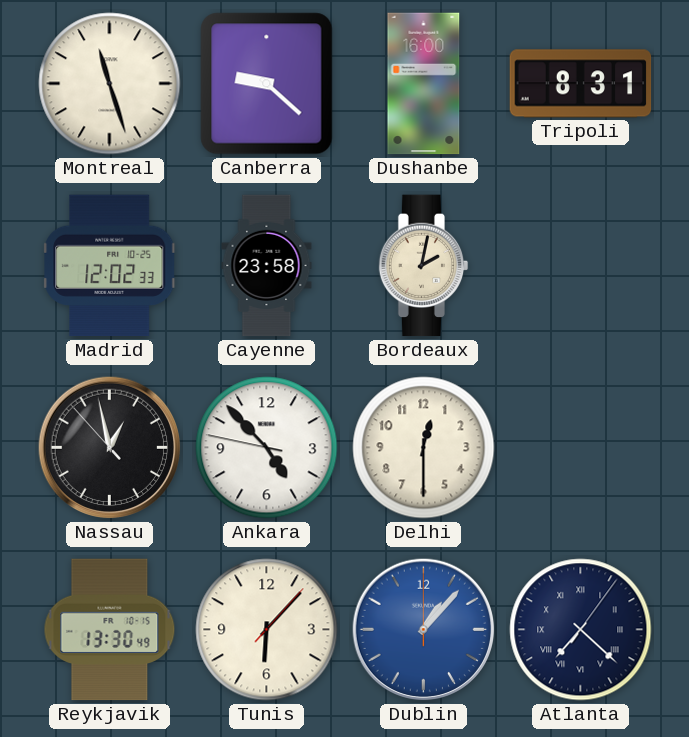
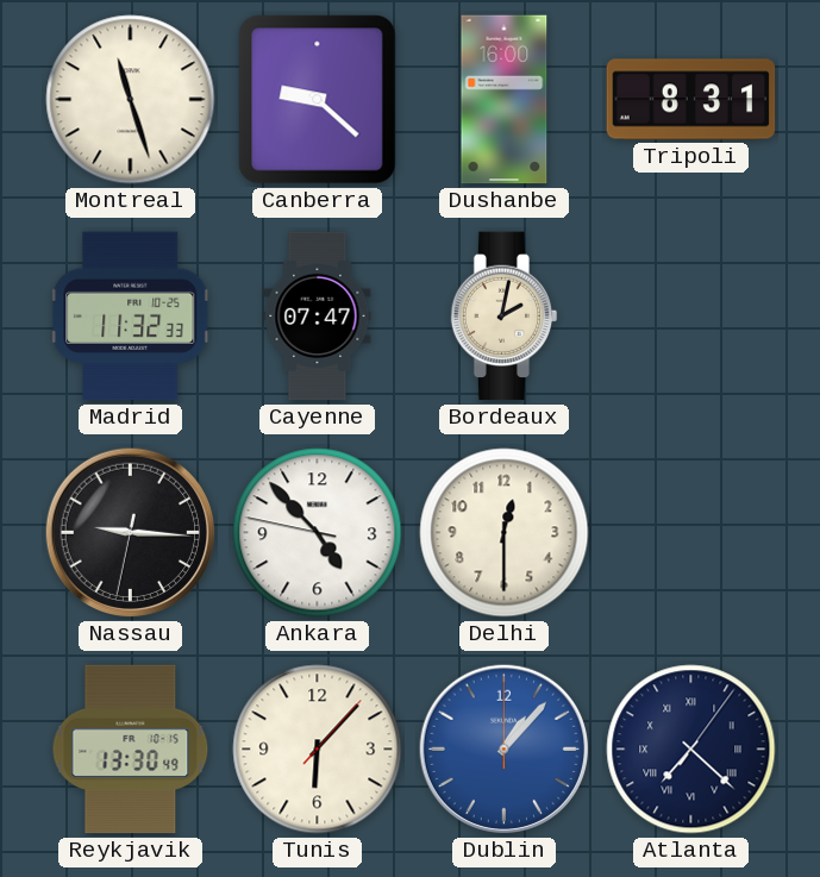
Madrid: 12:02 -> 11:32 (131, 317)
Cayenne: 23:58 -> 07:47 (318, 317)
Nassau: 12:57 -> 9:15 (131, 533)
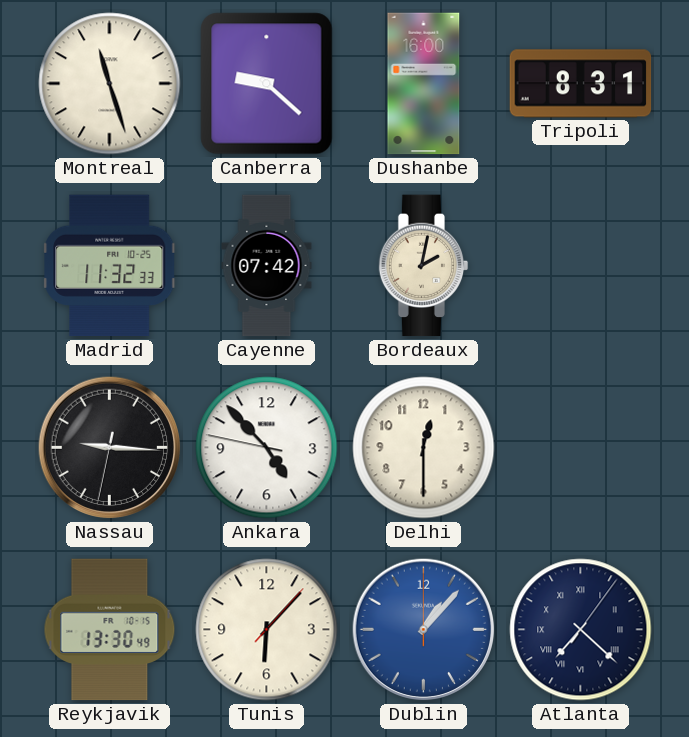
Cayenne: 07:47 -> 07:42 (267, 266)
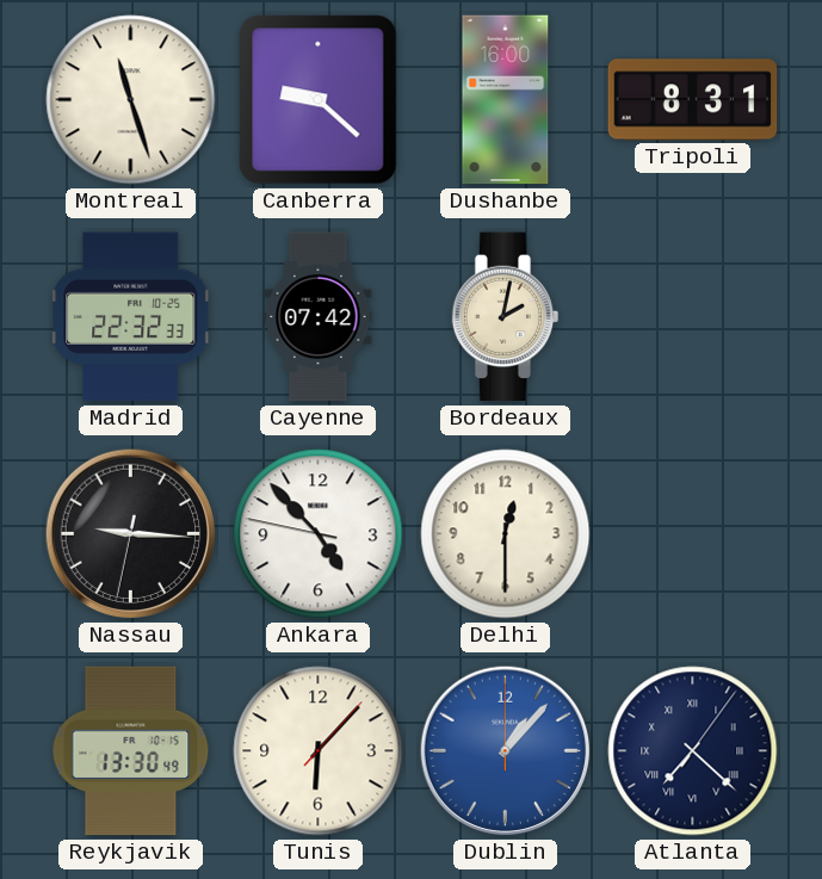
Madrid: 11:32 -> 22:32 (131, 317)
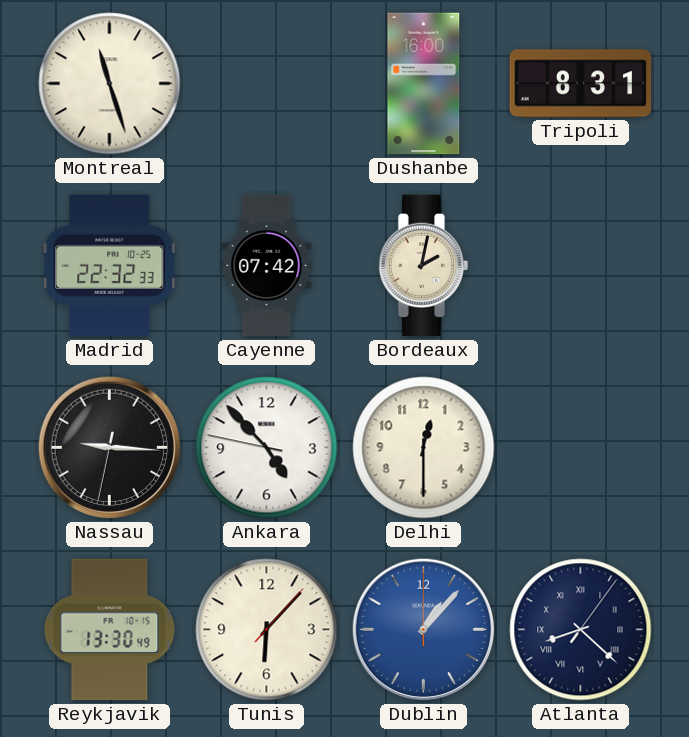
Canberra: 9:22 -> none (319, 100)
Atlanta: 7:22 -> 8:22 (581, 630)
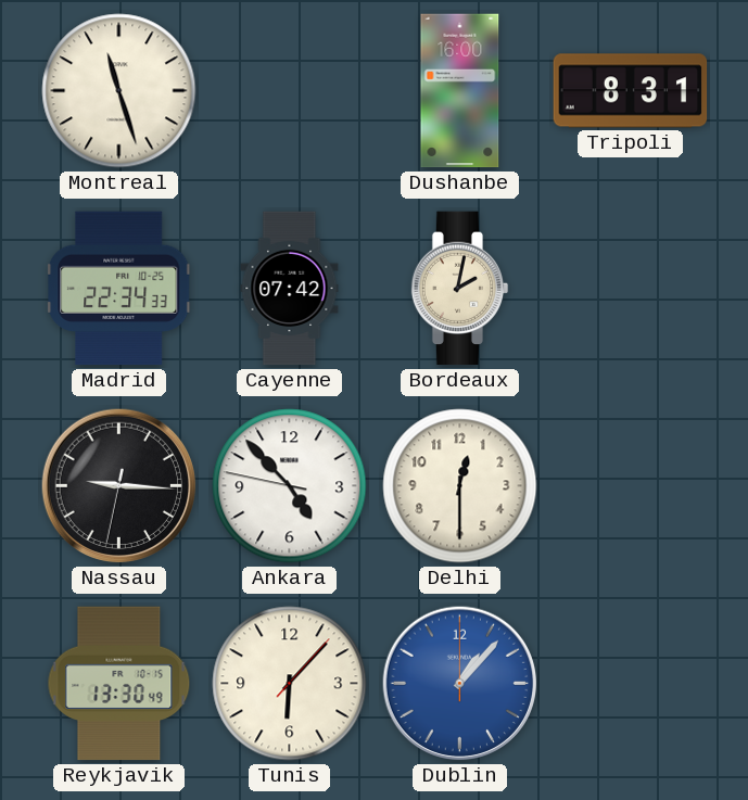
Madrid: 22:32 -> 22:34 (119, 289)
Atlanta: 8:22 -> none (581, 630)
